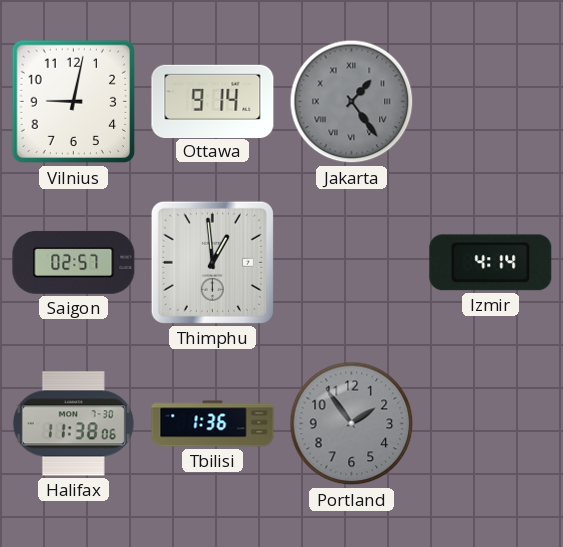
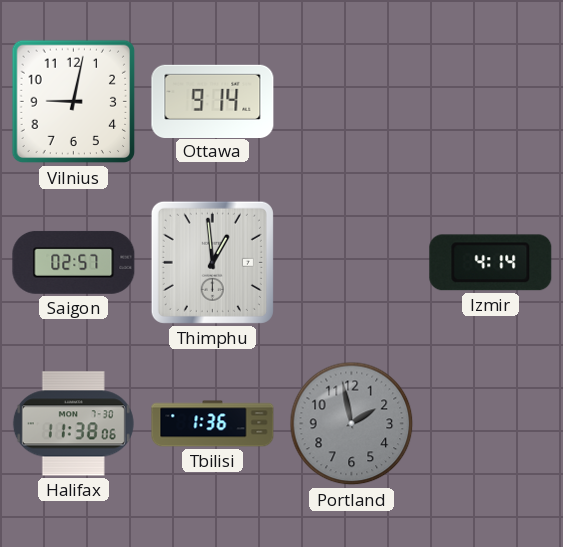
Jakarta: 1:24 -> none (352, 102)
Portland: 1:54 -> 1:58 (352, 424)
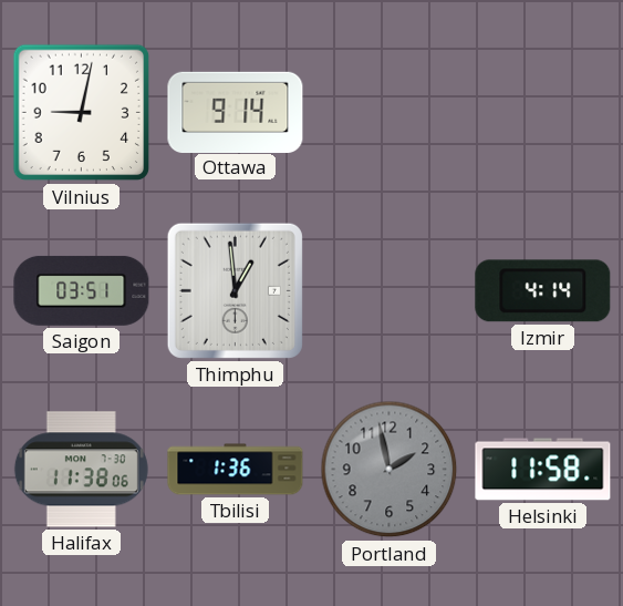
Saigon: 02:57 -> 03:51 (82, 290)
Helsinki: none -> 11:58 (543, 470)
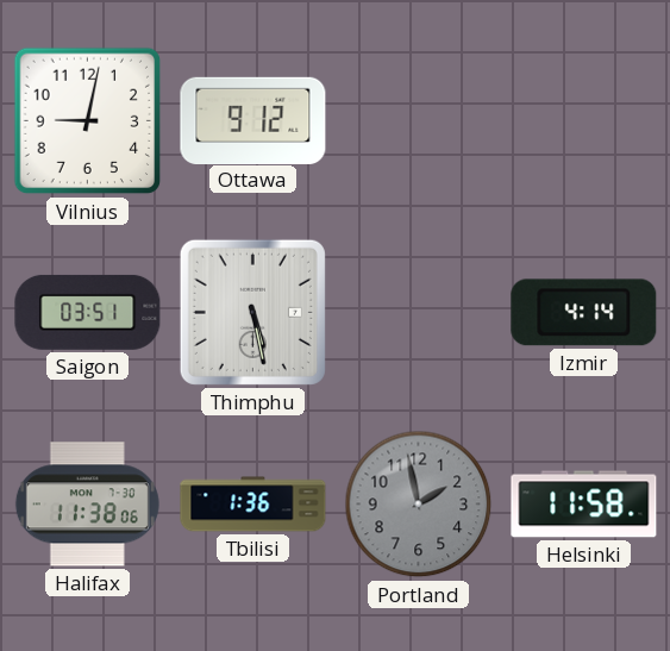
Ottawa: 9:14 -> 9:12 (253, 120)
Thimphu: 12:59 -> 5:28 (252, 312)
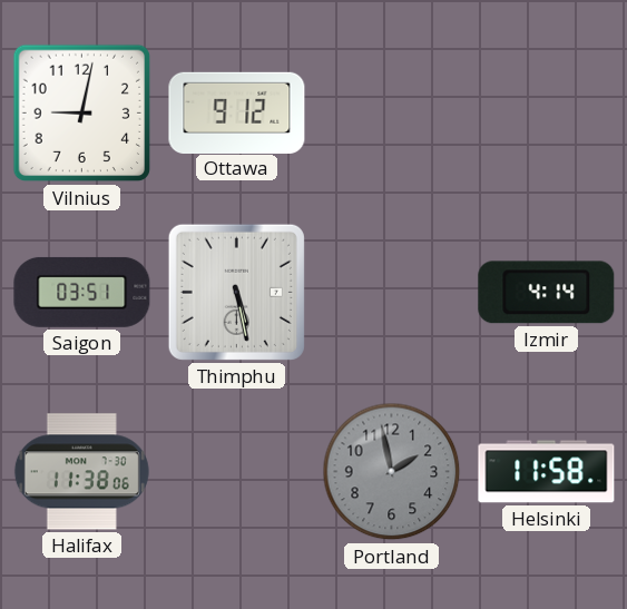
Tbilisi: 1:36 -> none (253, 505)
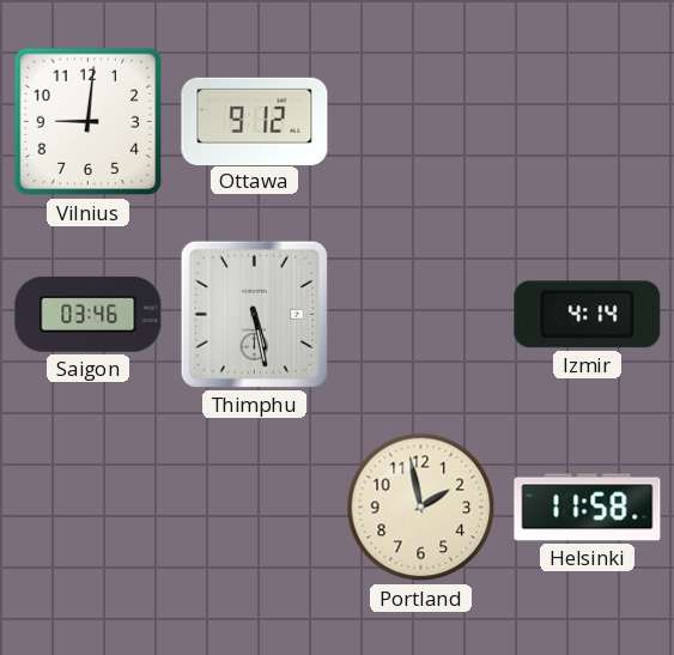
Vilnius: 9:02 -> 9:01 (89, 122)
Saigon: 03:51 -> 03:46 (89, 314)
Halifax: 11:38 -> none (81, 472)
Portland dial: grey -> cream (421, 508)
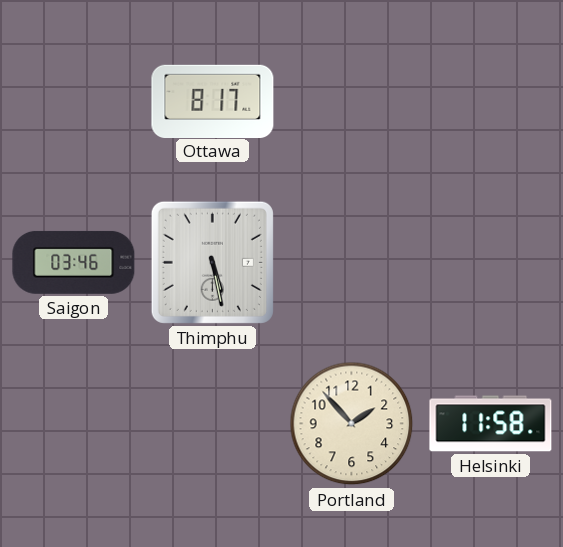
Vilnius: 9:01 -> none (89, 122)
Ottawa: 9:12 -> 8:17 (213, 101)
Izmir: 4:14 -> none (588, 315)
Portland: 1:58 -> 1:53 (352, 424)
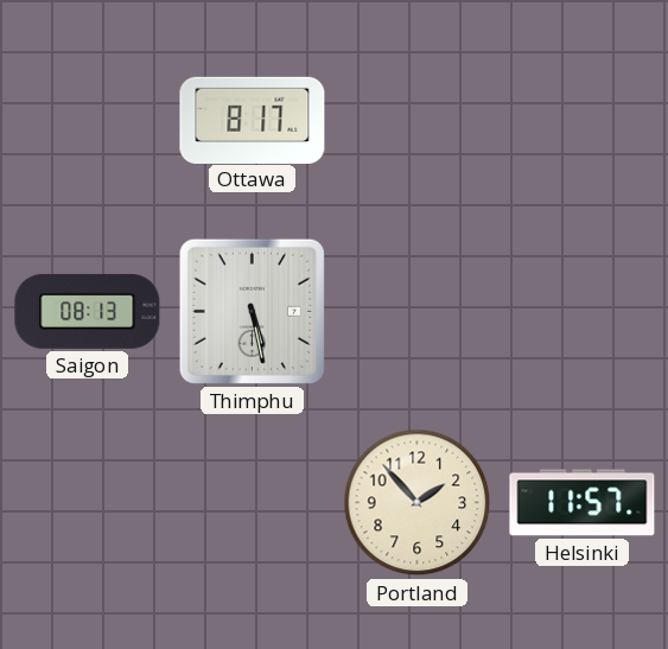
Saigon: 03:46 -> 08:13 (88, 311)
Helsinki: 11:58 -> 11:57 (583, 503)
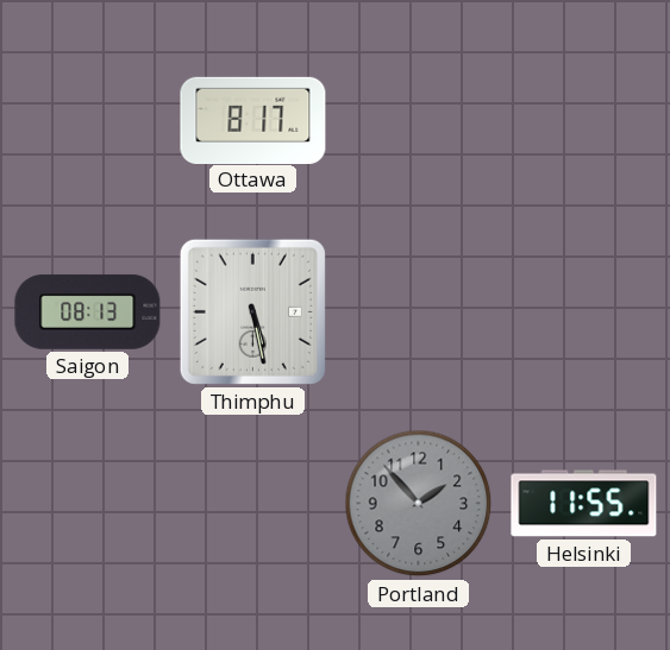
Portland dial: cream -> grey (419, 504)
Helsinki: 11:57 -> 11:55 (584, 504)
